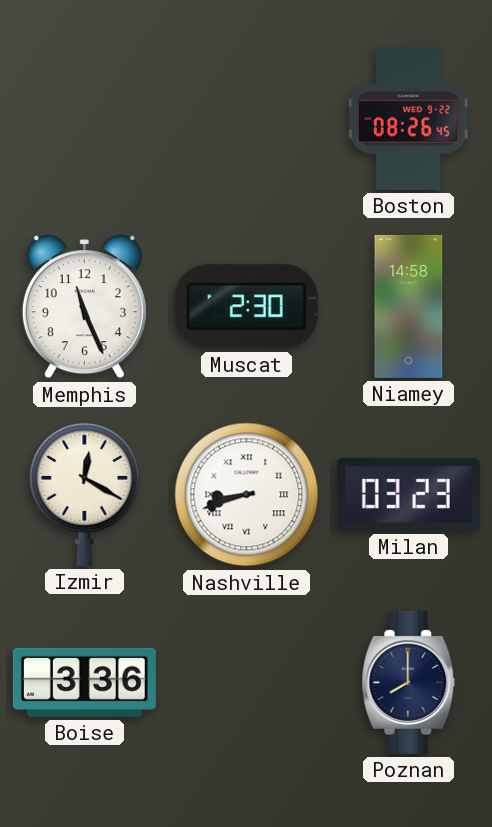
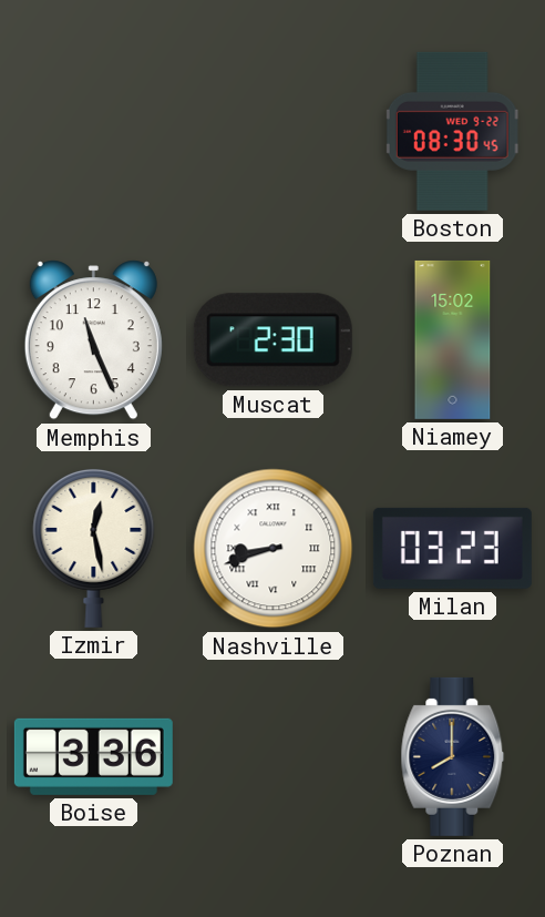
Boston: 08:26 -> 08:30 (452, 131)
Niamey: 14:58 -> 15:02 (453, 339)
Izmir: 12:20 -> 12:28 (94, 549)
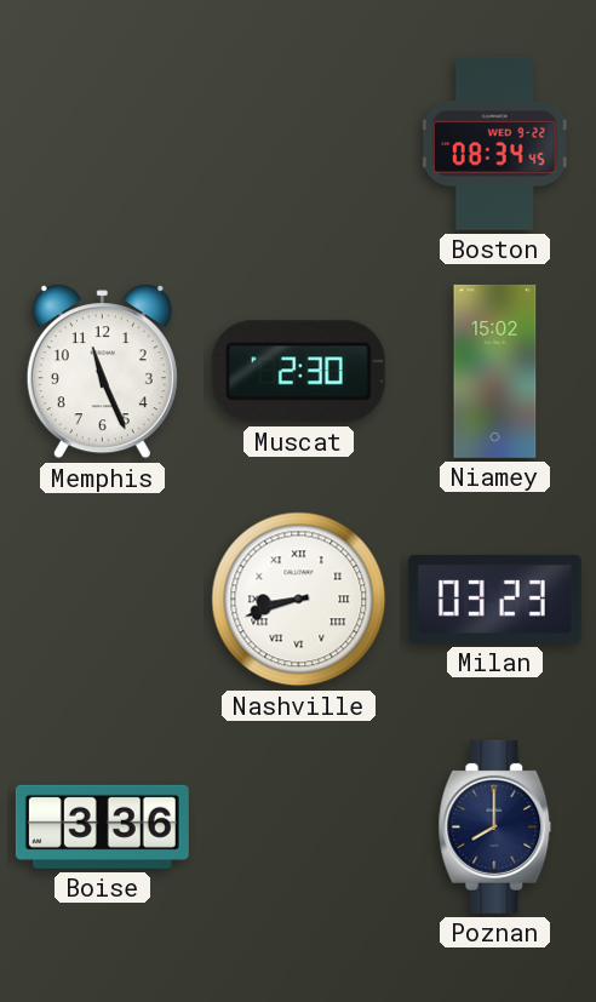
Boston: 08:30 -> 08:34 (494, 143)
Izmir: 12:28 -> none (94, 549)
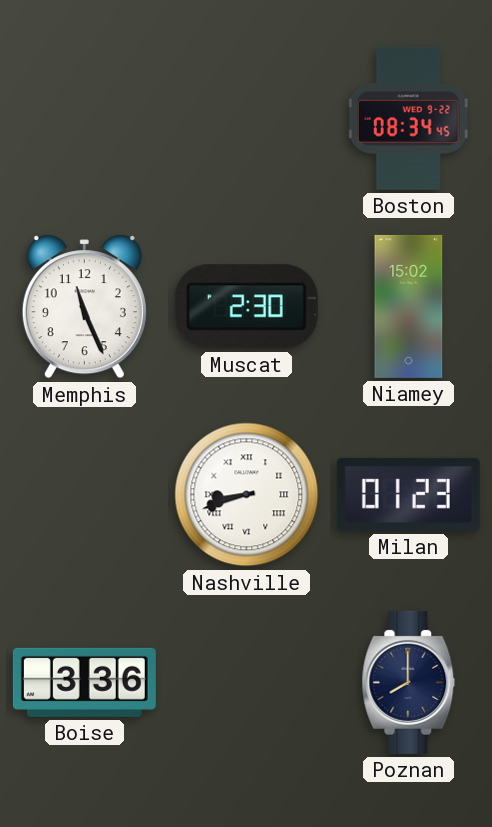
Milan: 03:23 -> 01:23 (408, 494)
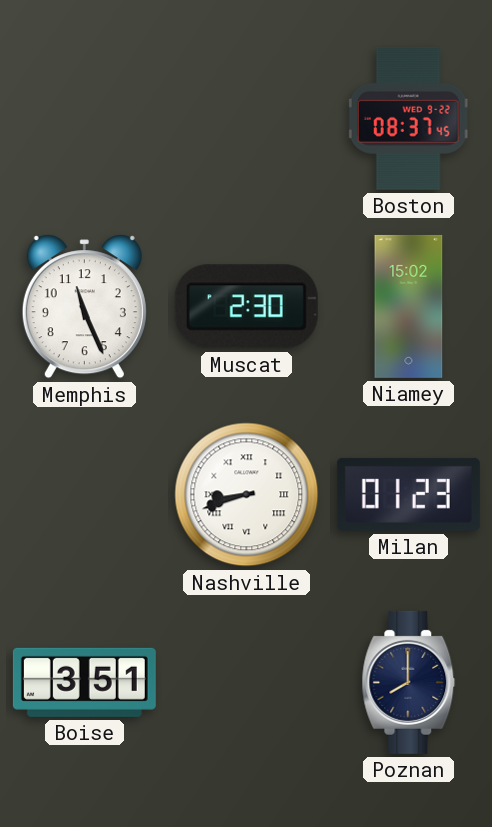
Boston: 08:34 -> 08:37 (408, 118)
Boise: 3:36 -> 3:51 (84, 682)
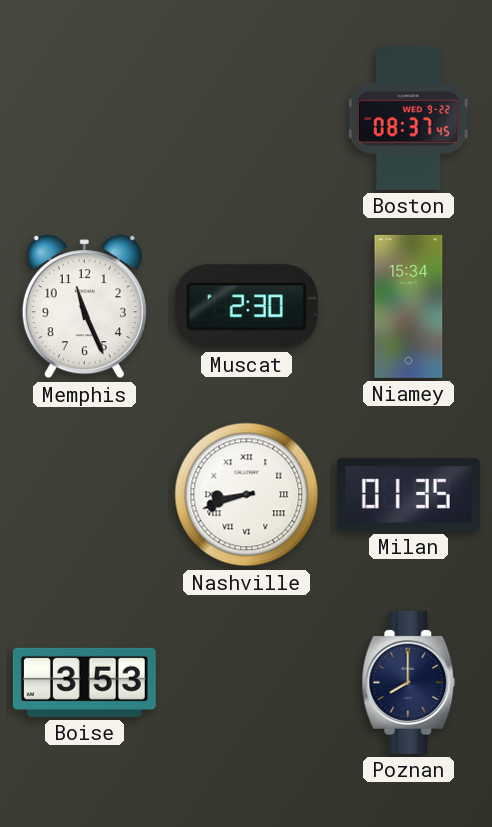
Niamey: 15:02 -> 15:34 (409, 306)
Milan: 01:23 -> 01:35 (408, 494)
Boise: 3:51 -> 3:53 (84, 682)
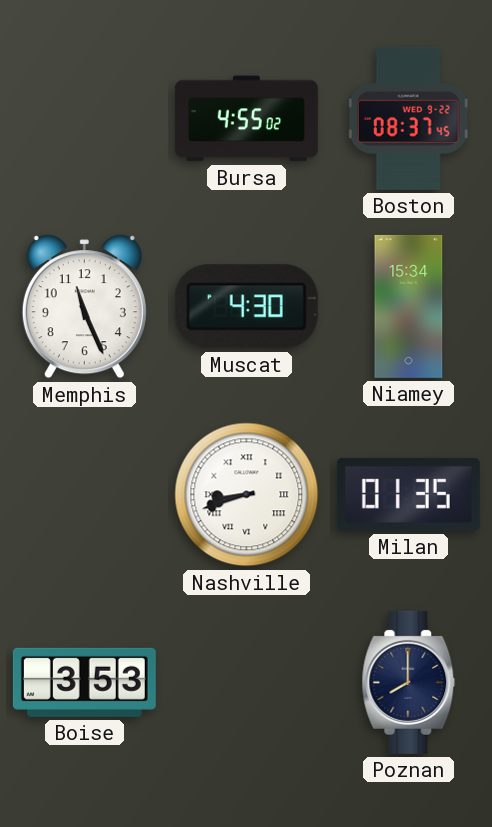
Bursa: none -> 4:55 (246, 119)
Muscat: 2:30 -> 4:30 (246, 307)
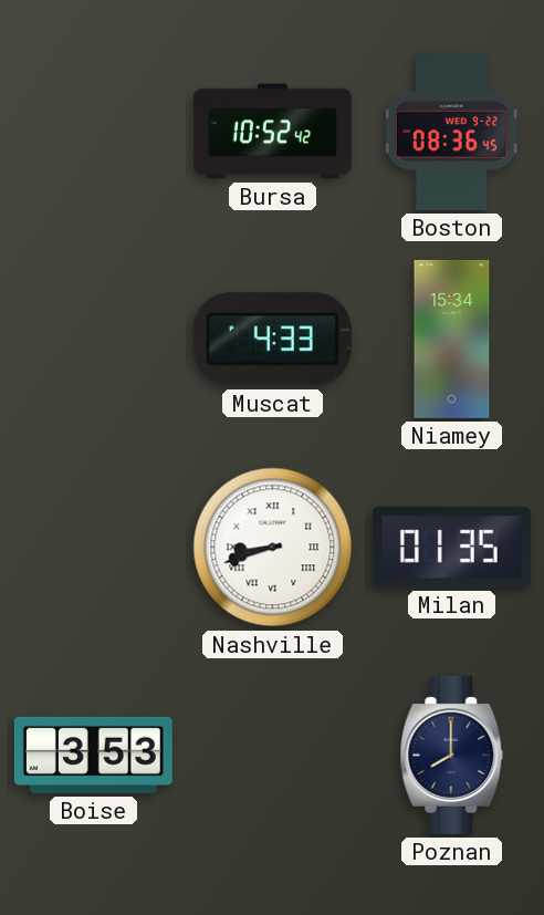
Bursa: 4:55 -> 10:52 (272, 132)
Boston: 08:37 -> 08:36 (451, 131)
Memphis: 11:26 -> none (84, 307)
Muscat: 4:30 -> 4:33 (272, 340)
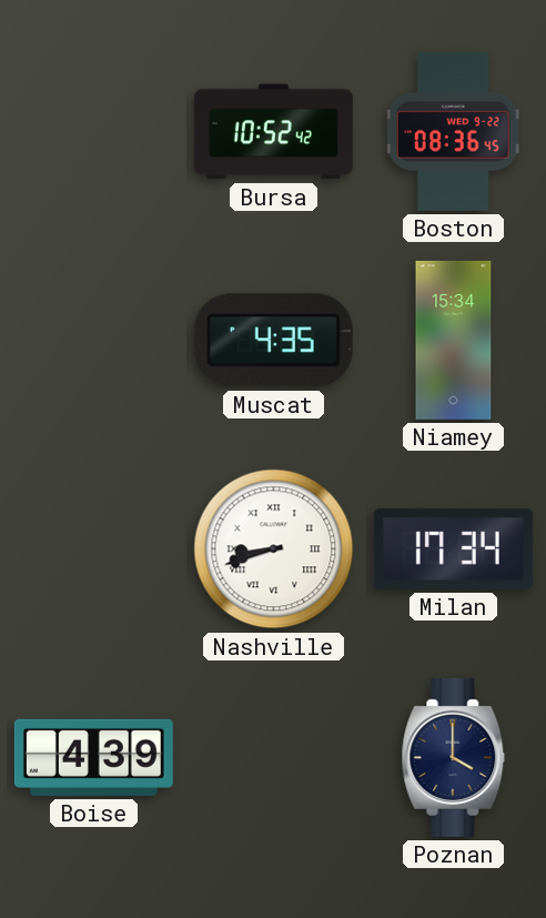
Muscat: 4:33 -> 4:35 (273, 341)
Milan: 01:35 -> 17:34 (453, 548)
Boise: 3:53 -> 4:39 (93, 757)
Poznan: 8:00 -> 4:00 (454, 757)
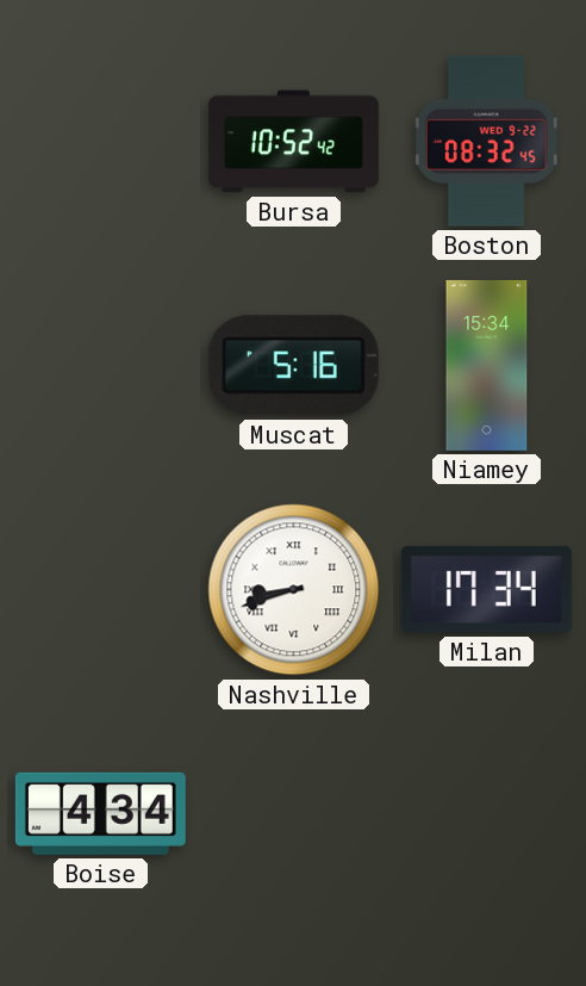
Boston: 08:36 -> 08:32 (486, 141)
Muscat: 4:35 -> 5:16 (293, 366)
Boise: 4:39 -> 4:34 (100, 813)
Poznan: 4:00 -> none (454, 757)
